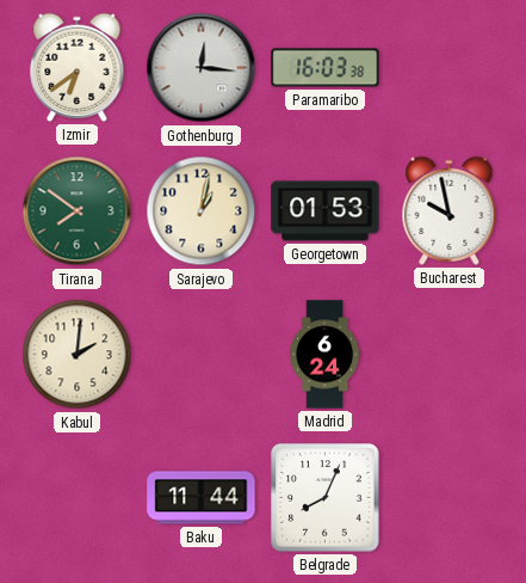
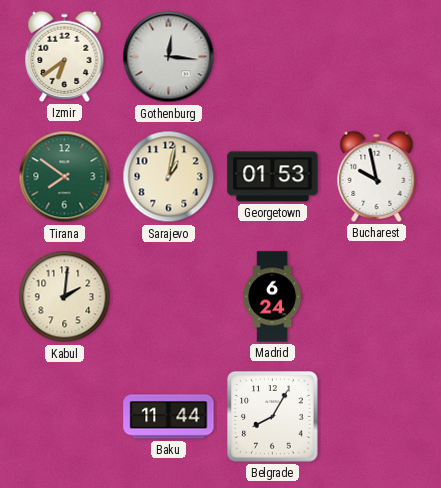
Paramaribo: 16:03 -> none (326, 68)
Belgrade: 8:04 -> 8:05 (273, 417)
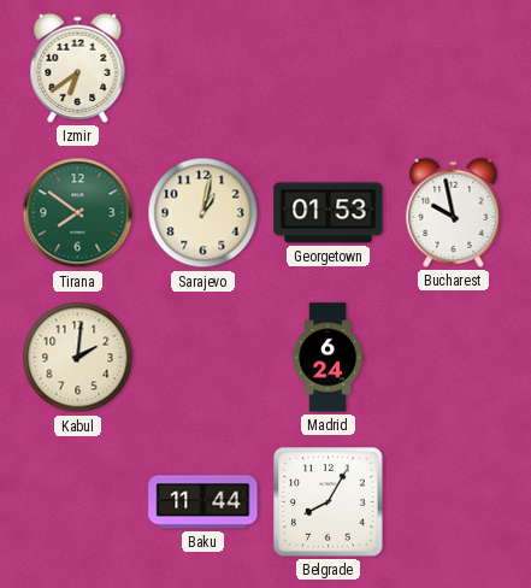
Gothenburg: 12:16 -> none (169, 57)
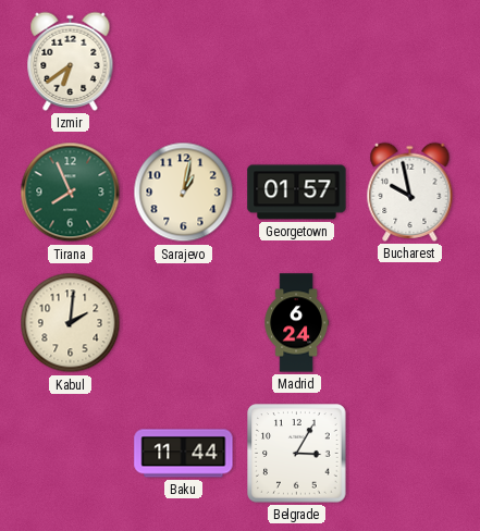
Tirana: 7:51 -> 7:56 (71, 193)
Georgetown: 01:53 -> 01:57 (297, 193)
Belgrade: 8:05 -> 3:05 (297, 454)
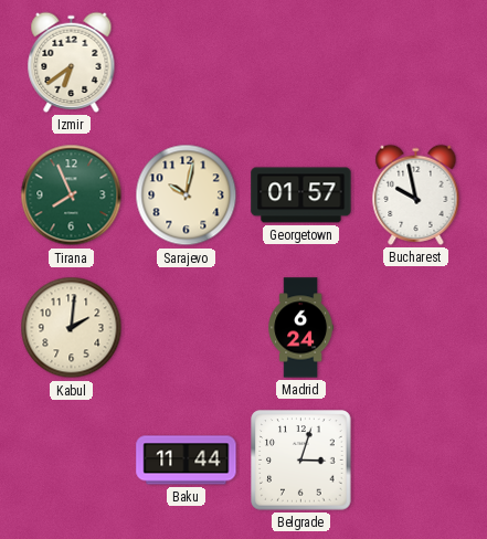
Sarajevo: 1:02 -> 10:02 (187, 195)
Belgrade: 3:05 -> 3:03 (301, 461)
